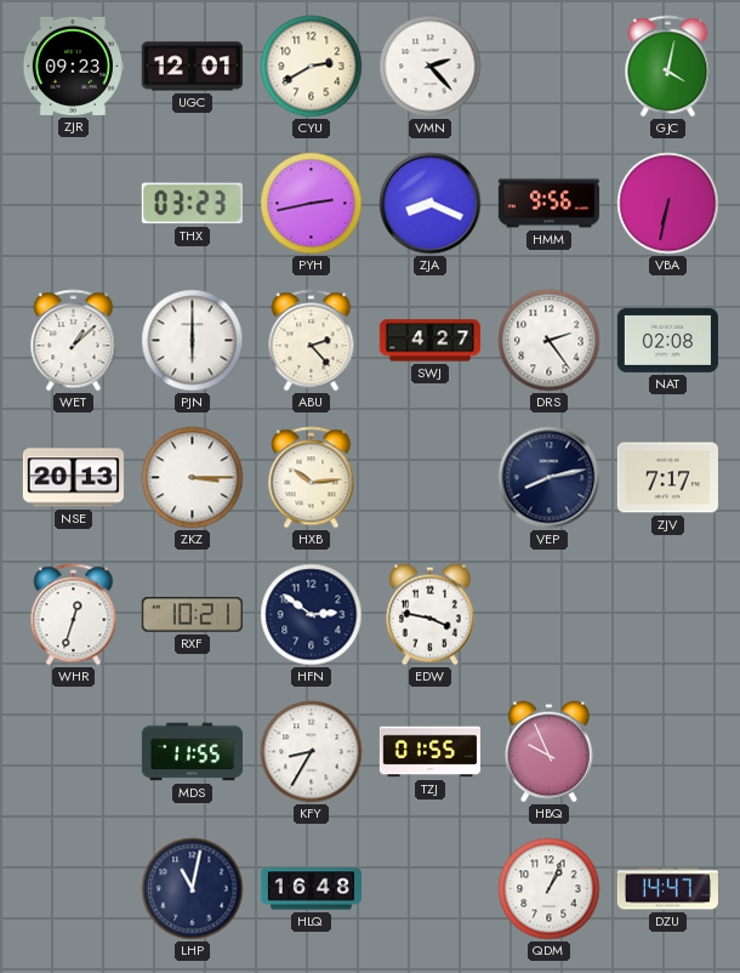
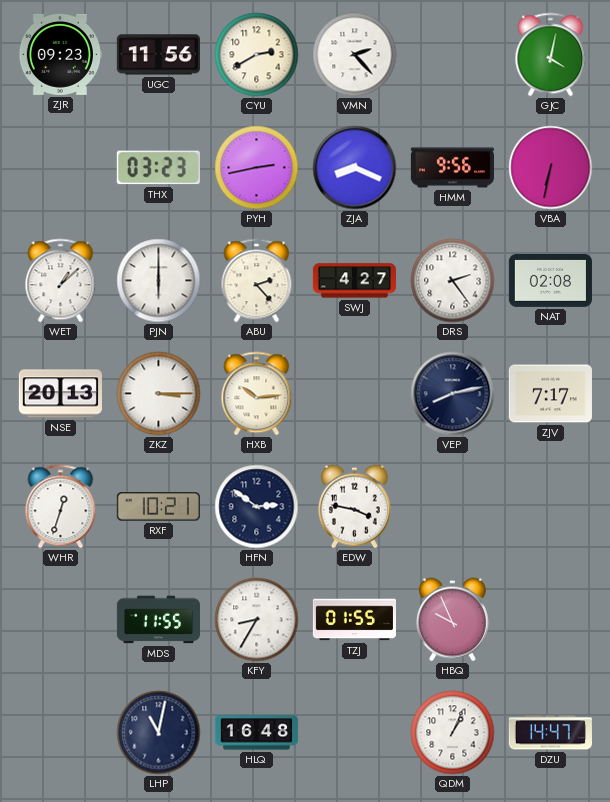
UGC: 12:01 -> 11:56 (158, 55)
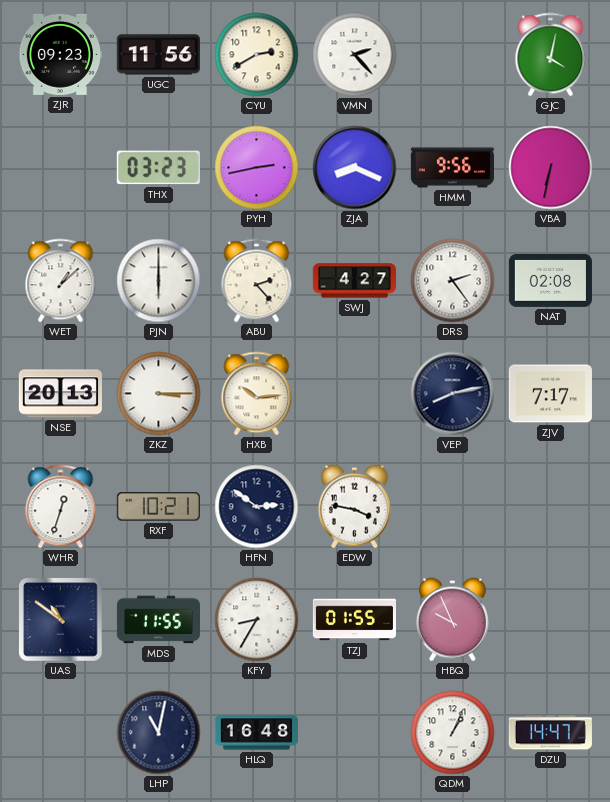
UAS: none -> 10:51 (61, 620)
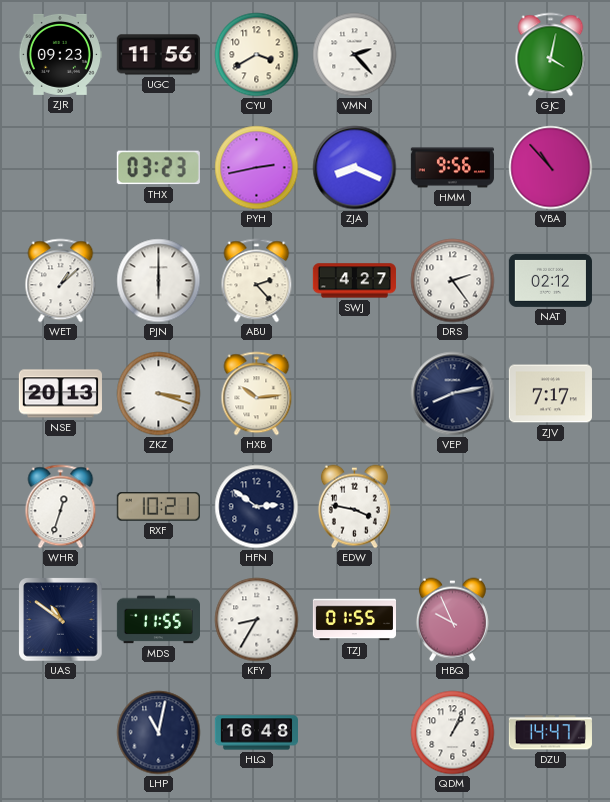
CYU: 2:40 -> 3:40 (257, 55)
VBA: 6:32 -> 10:53 (551, 168)
NAT: 02:08 -> 02:12 (550, 280)
ZKZ: 3:15 -> 3:18 (159, 394)
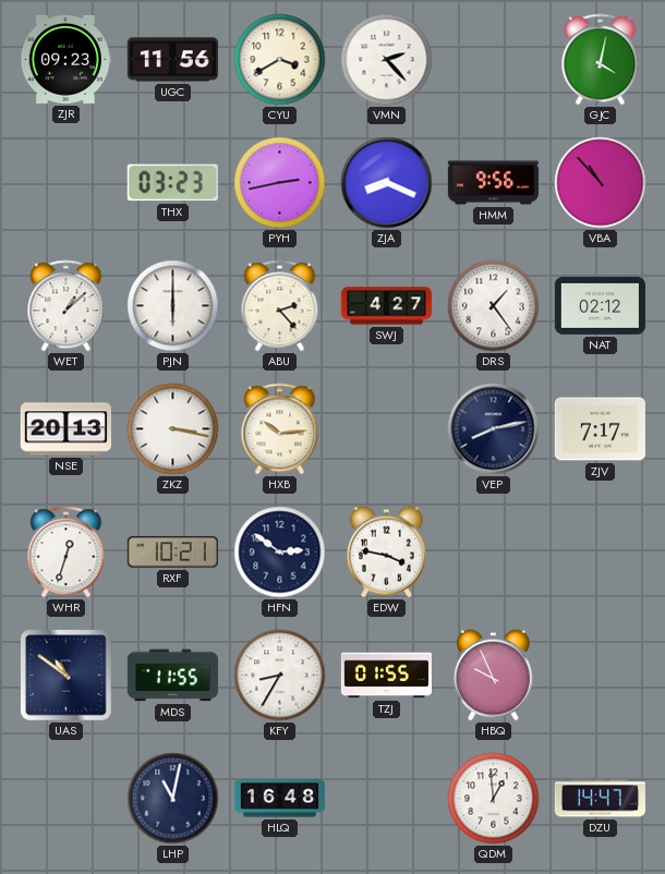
DRS: 2:24 -> 1:24 (494, 306)
ZKZ: 3:18 -> 3:17 (173, 429)
QDM: 1:04 -> 12:59 (494, 799)
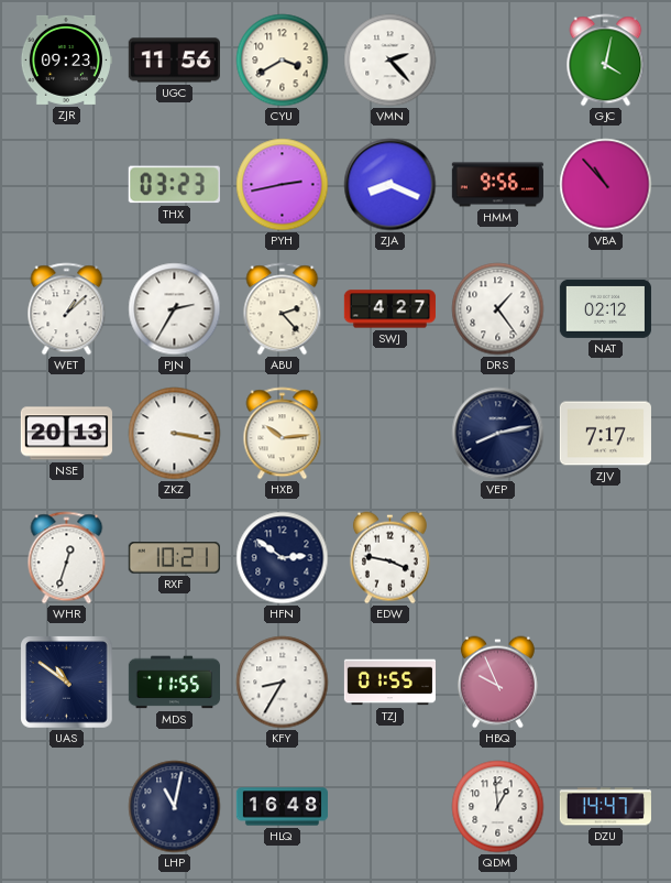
PJN: 6:00 -> 2:35 (175, 309)
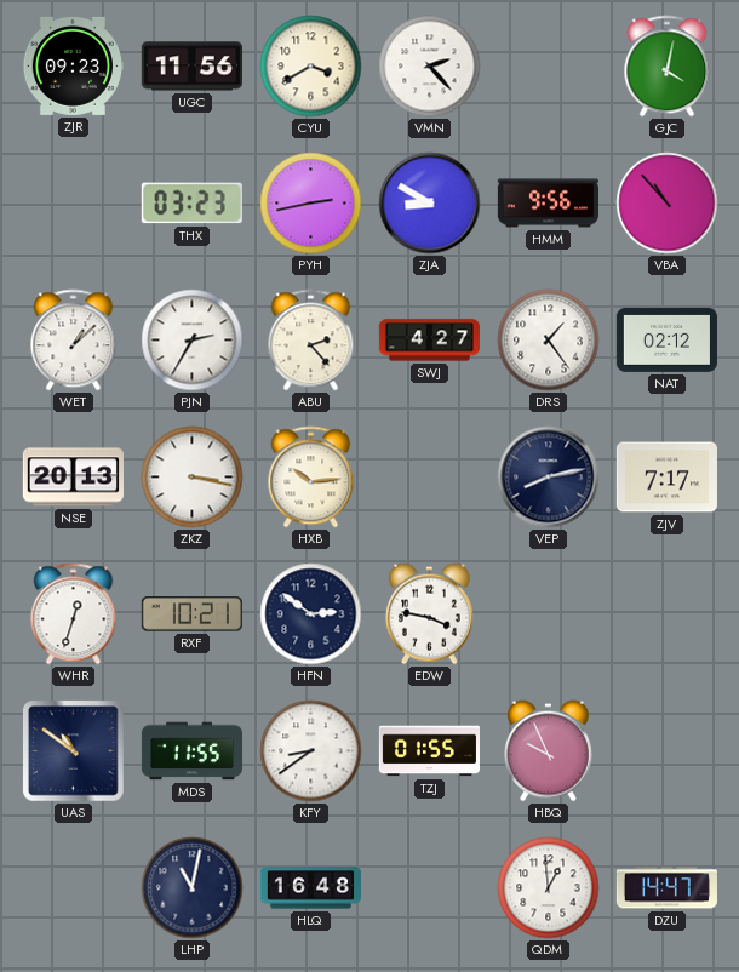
ZJA: 8:19 -> 8:50 (430, 204)
KFY: 8:35 -> 8:39 (311, 751)
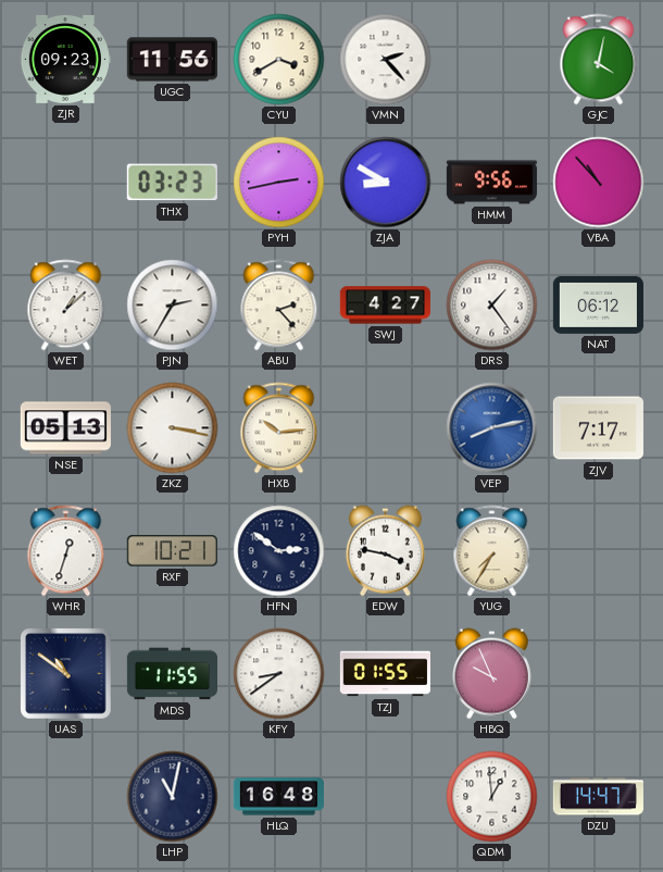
NAT: 02:12 -> 06:12 (598, 304)
NSE: 20:13 -> 05:13 (65, 428)
VEP dial: navy -> blue (492, 428)
YUG: none -> 7:35 (492, 551)
